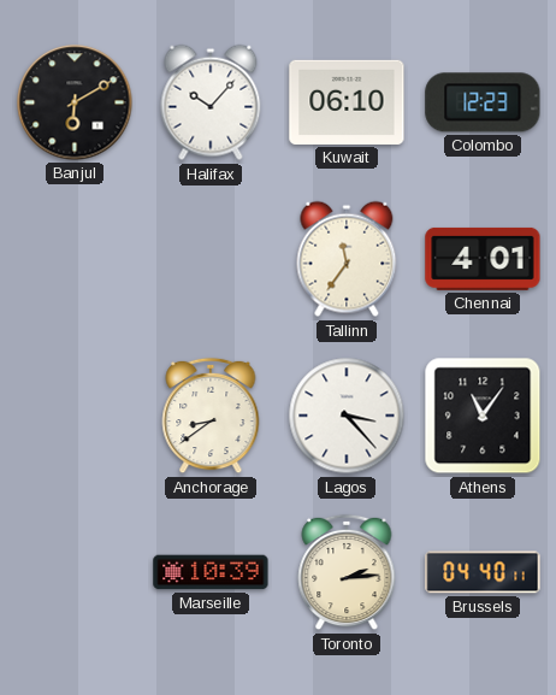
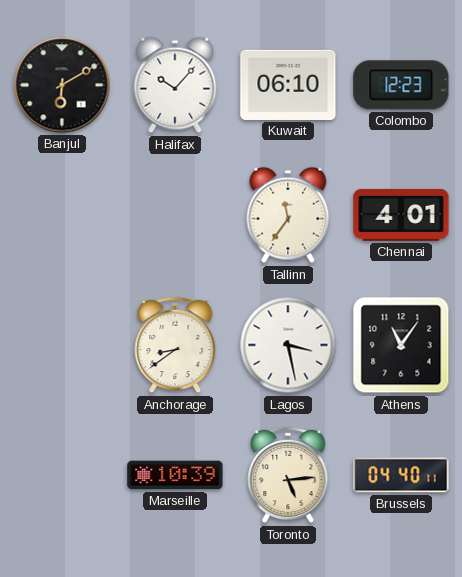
Lagos: 3:23 -> 3:28 (288, 345)
Toronto: 2:14 -> 5:14 (288, 475)
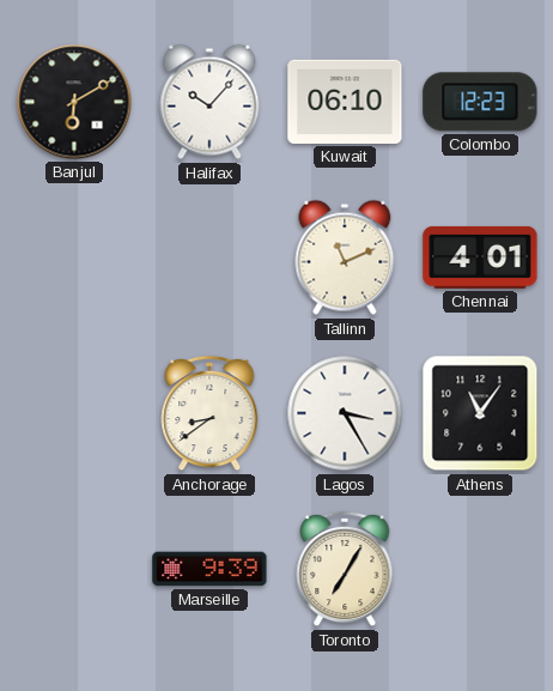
Tallinn: 11:36 -> 11:11 (345, 257)
Lagos: 3:28 -> 3:25 (345, 413)
Marseille: 10:39 -> 9:39 (209, 569)
Toronto: 5:14 -> 7:05 (345, 569)
Brussels: 04:40 -> none (401, 475)
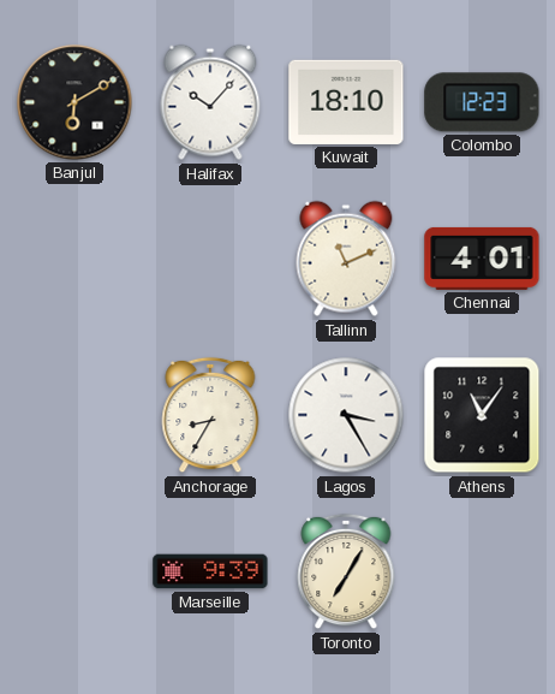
Kuwait: 06:10 -> 18:10 (346, 102)
Anchorage: 8:39 -> 8:35 (210, 415)
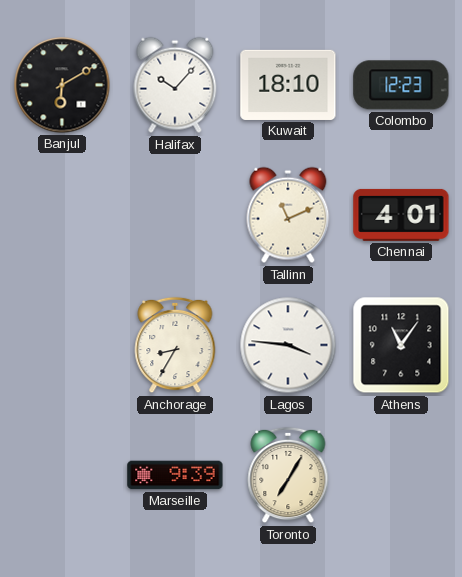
Lagos: 3:25 -> 3:46 (288, 345)
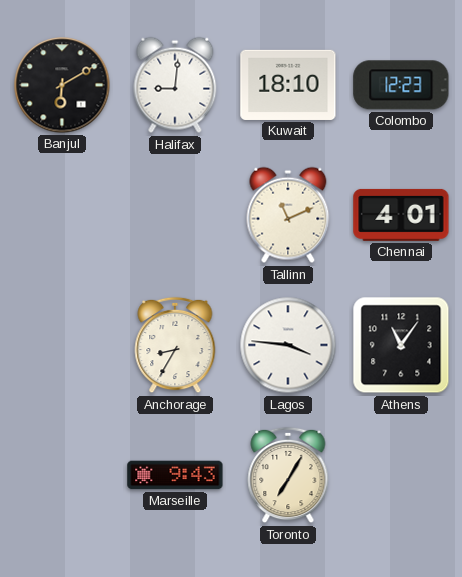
Halifax: 10:07 -> 9:01 (175, 85)
Marseille: 9:39 -> 9:43 (175, 475)
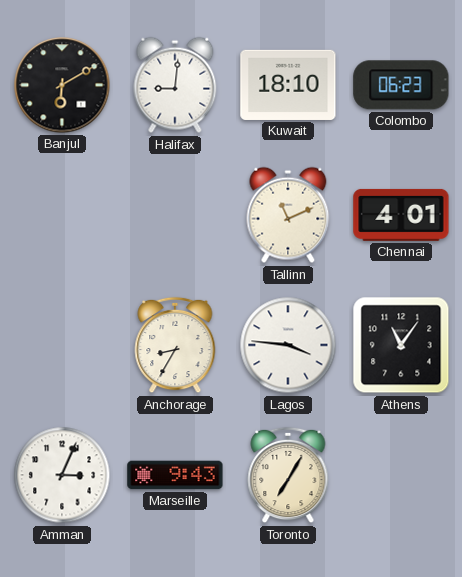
Colombo: 12:23 -> 06:23 (401, 85)
Amman: none -> 3:04 (62, 475)
